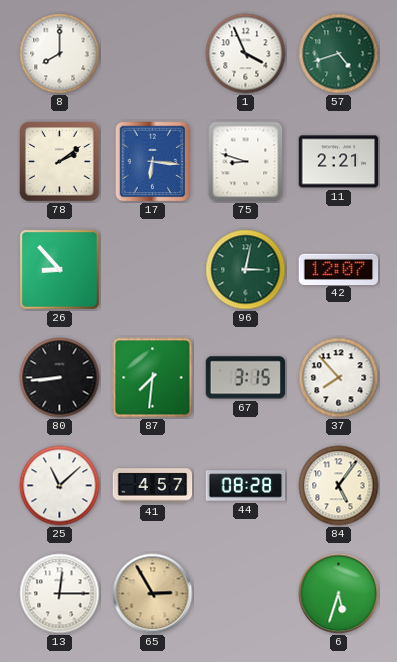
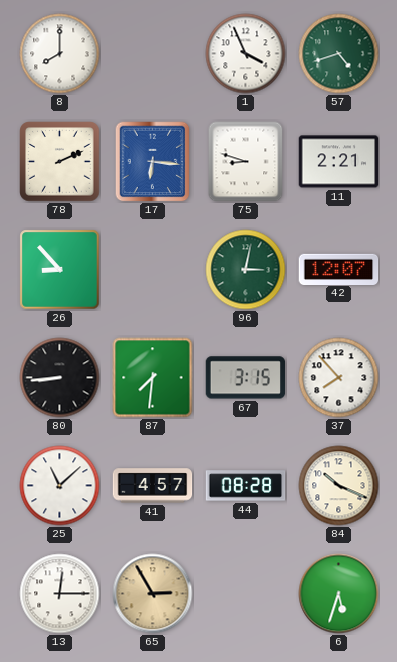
78: 2:09 -> 2:11 (60, 162)
84: 5:06 -> 10:19 (339, 486)
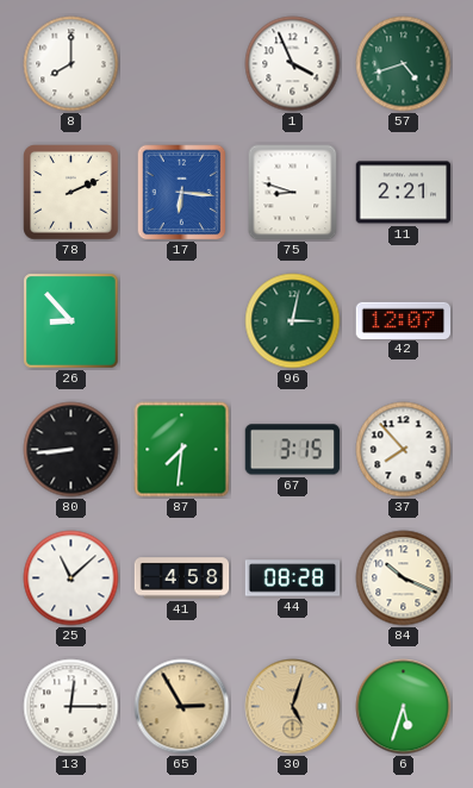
41: 4:57 -> 4:58 (182, 579)
30: none -> 5:03 (293, 707)
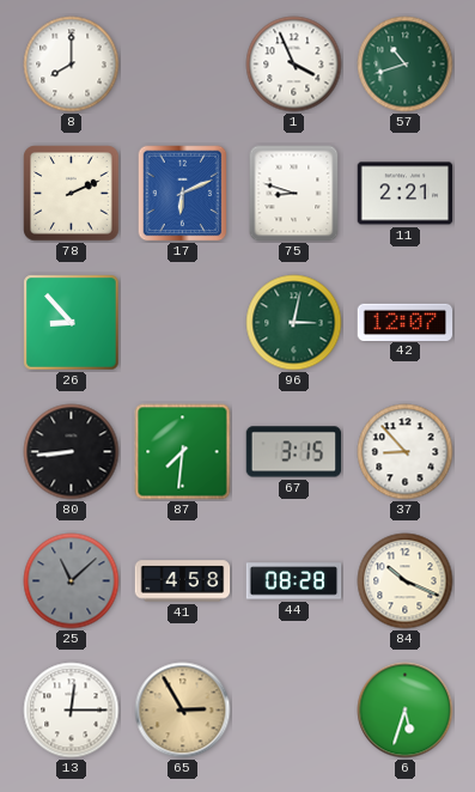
57: 4:42 -> 10:42 (406, 65)
17: 6:16 -> 6:11 (183, 194)
37: 7:53 -> 8:53 (406, 452)
25 dial: white -> grey (72, 581)
30: 5:03 -> none (293, 707)
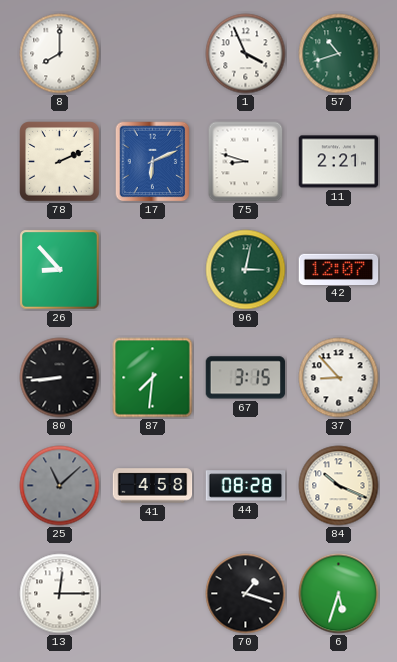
65: 2:55 -> none (183, 711)
70: none -> 1:18 (246, 594)
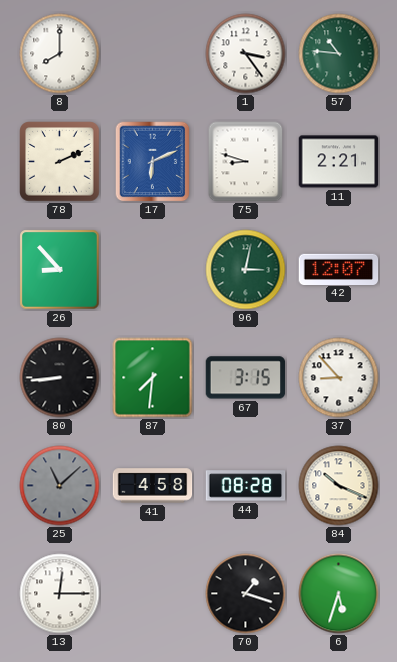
1: 3:56 -> 3:24 (246, 54)
57: 10:42 -> 10:46 (339, 54)
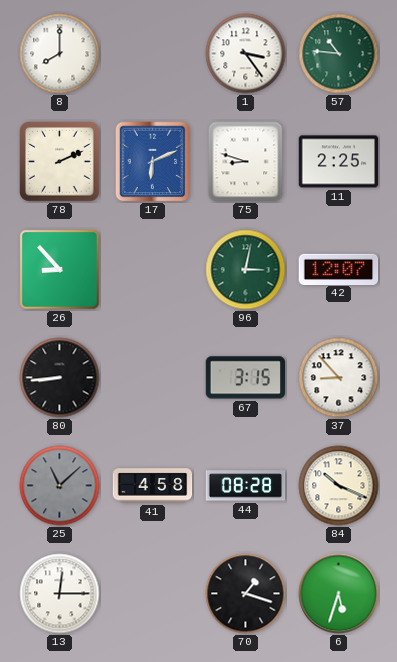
11: 2:21 -> 2:25 (339, 162)
87: 7:31 -> none (153, 378)
